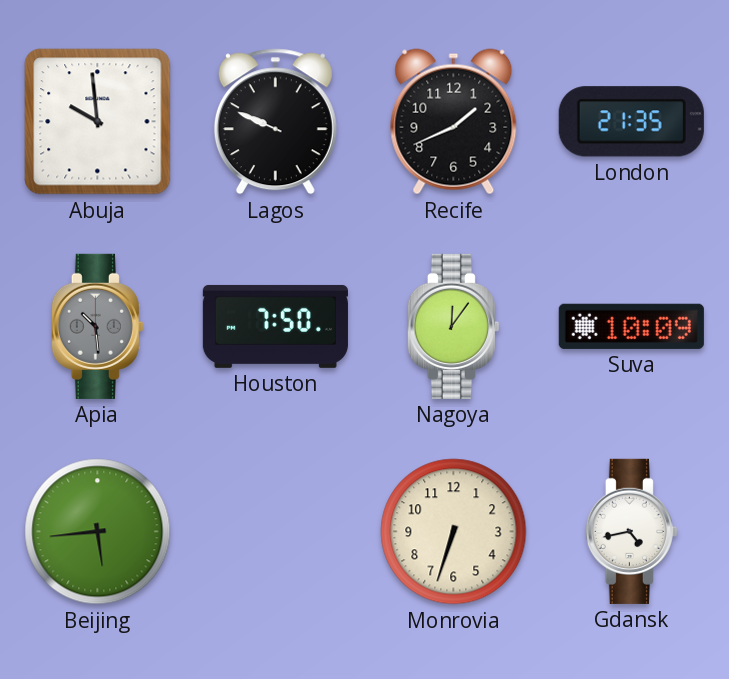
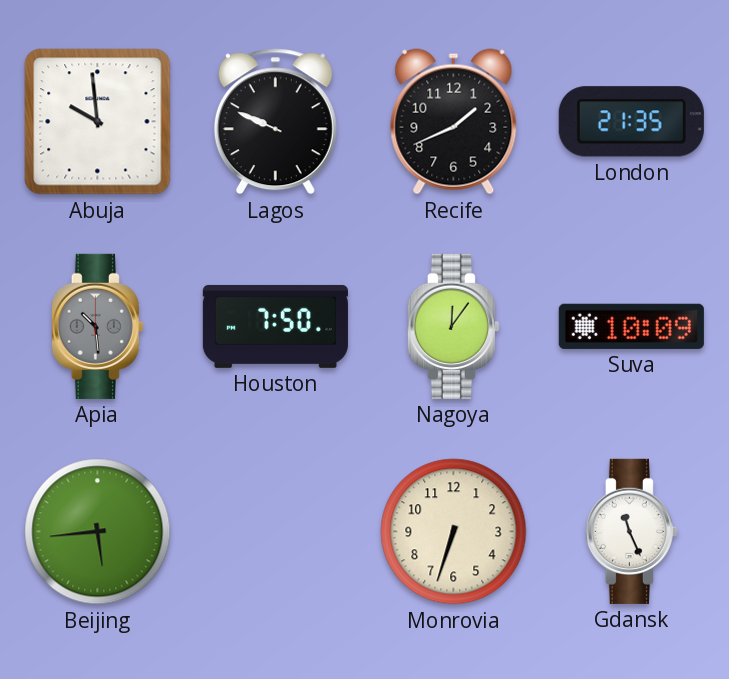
Gdansk: 4:43 -> 11:26 (631, 531)
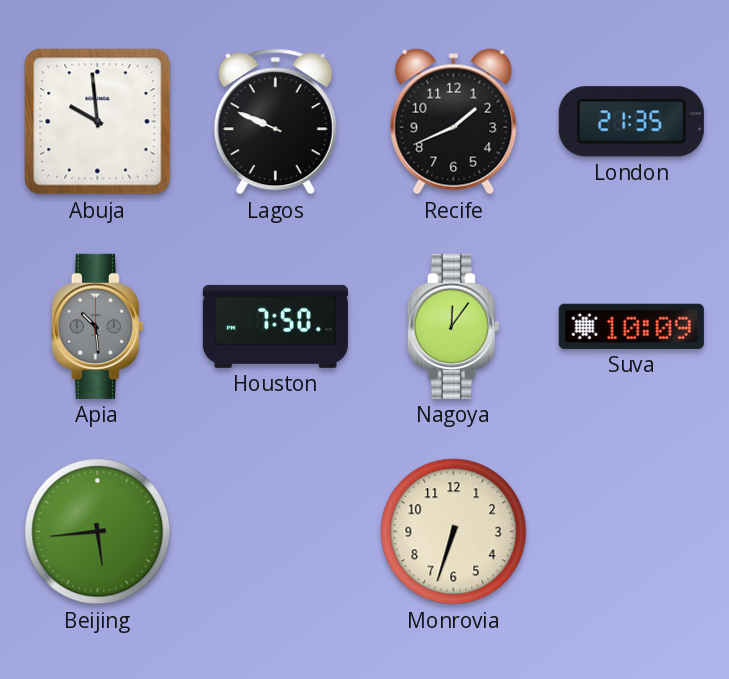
Gdansk: 11:26 -> none (631, 531)
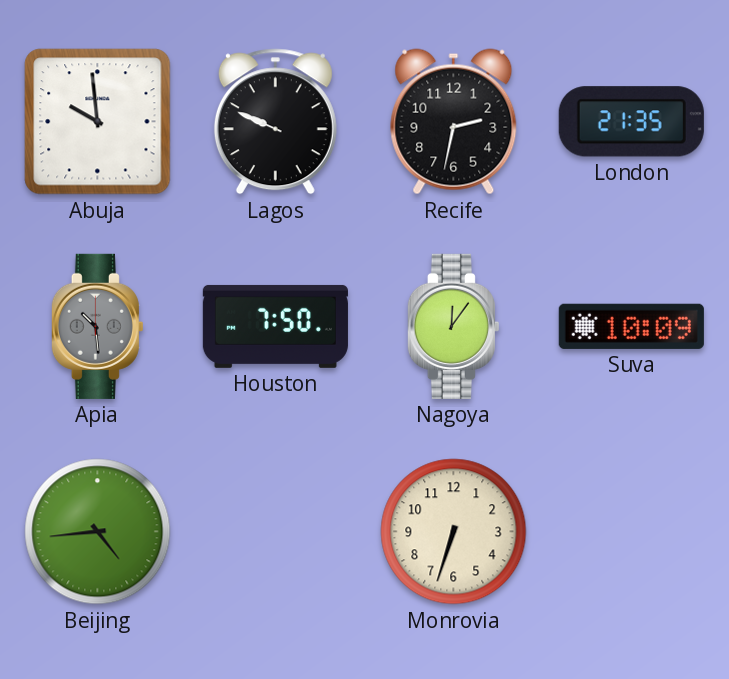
Recife: 1:41 -> 2:32 (454, 122)
Beijing: 5:44 -> 4:44 (98, 532)
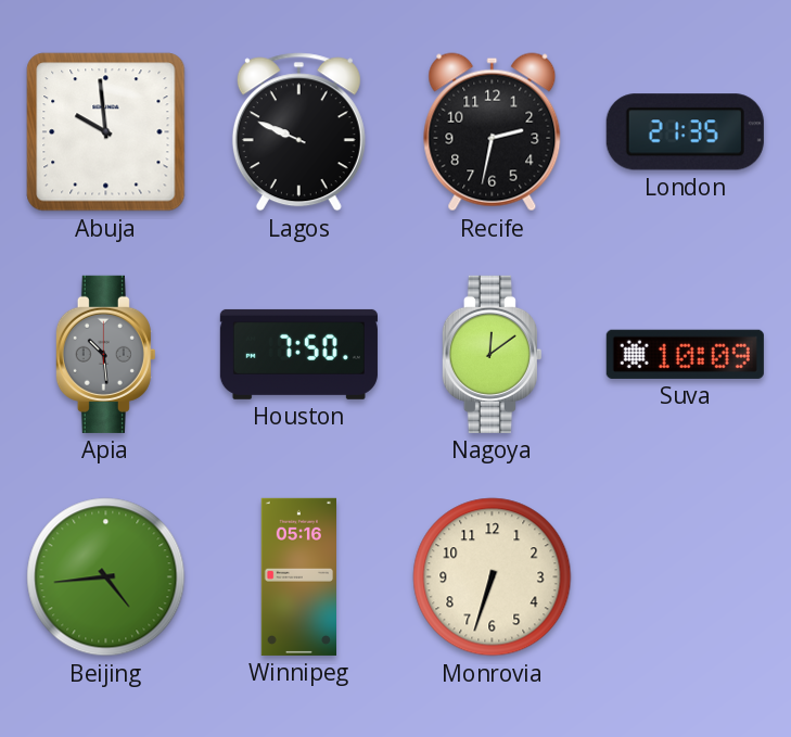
Nagoya: 12:06 -> 12:09 (492, 354)
Winnipeg: none -> 05:16 (298, 576)
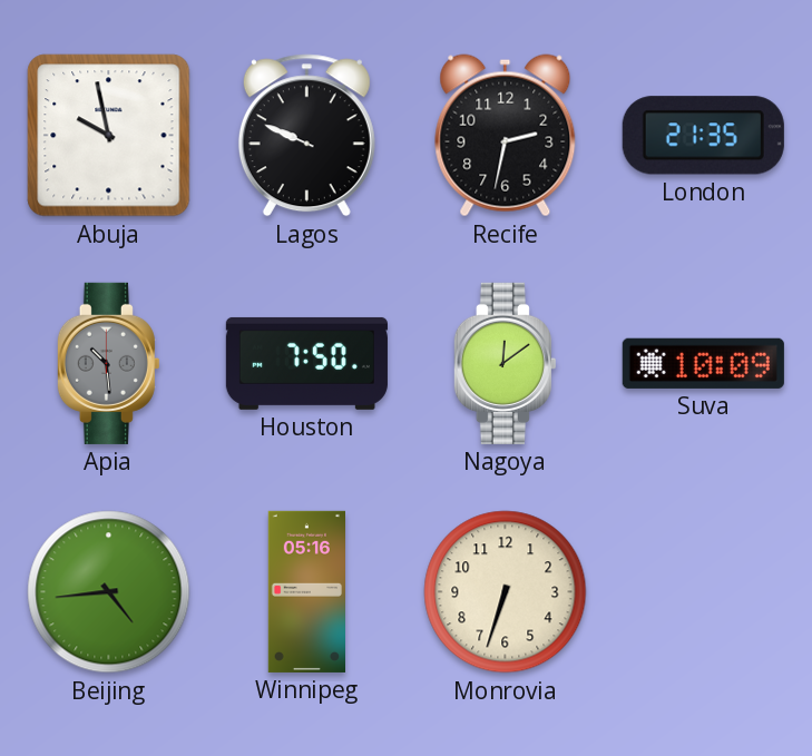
Abuja: 9:59 -> 9:58 (109, 136)
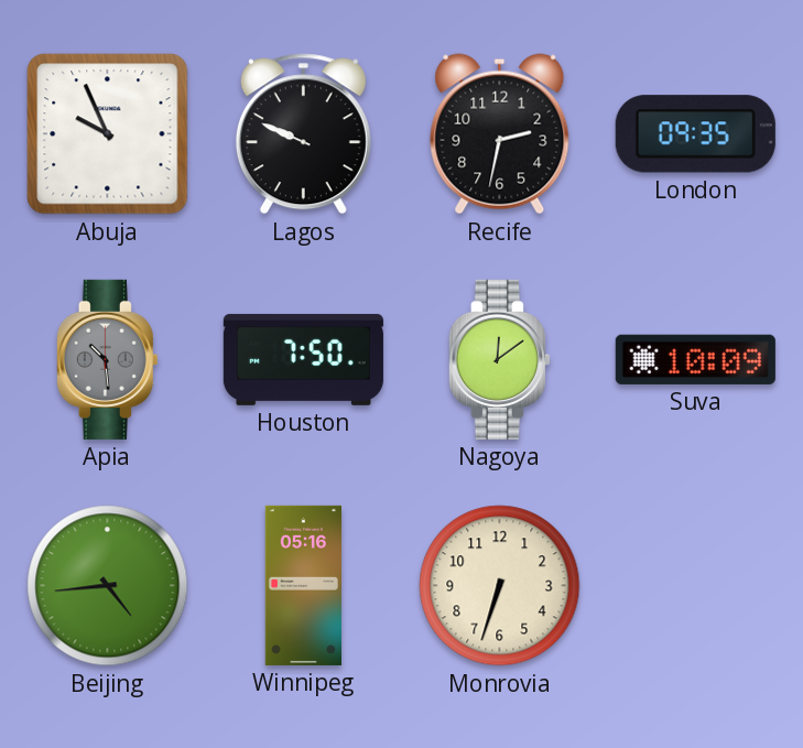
Abuja: 9:58 -> 9:56 (108, 134)
London: 21:35 -> 09:35 (695, 134)
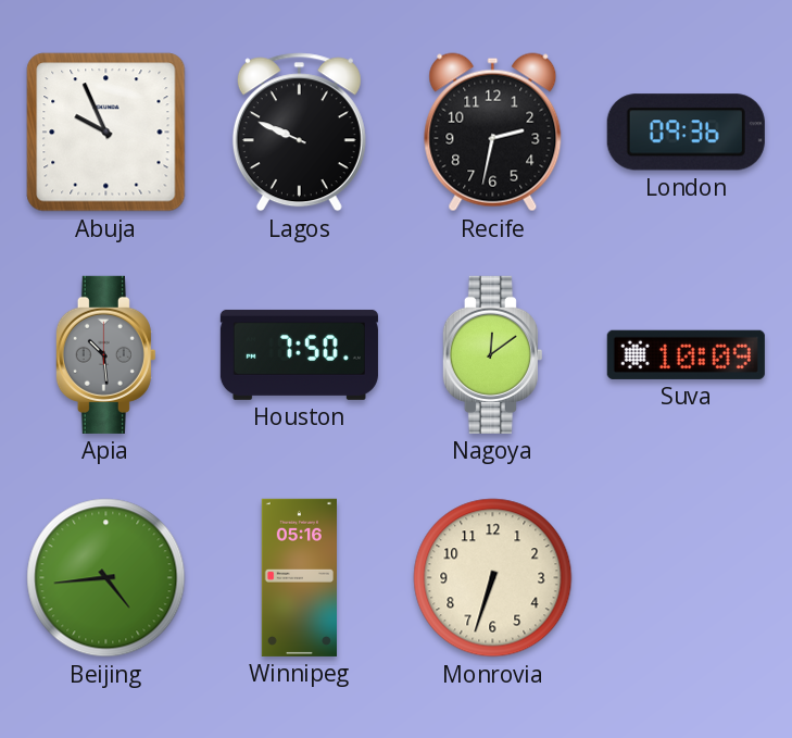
London: 09:35 -> 09:36 (686, 133)
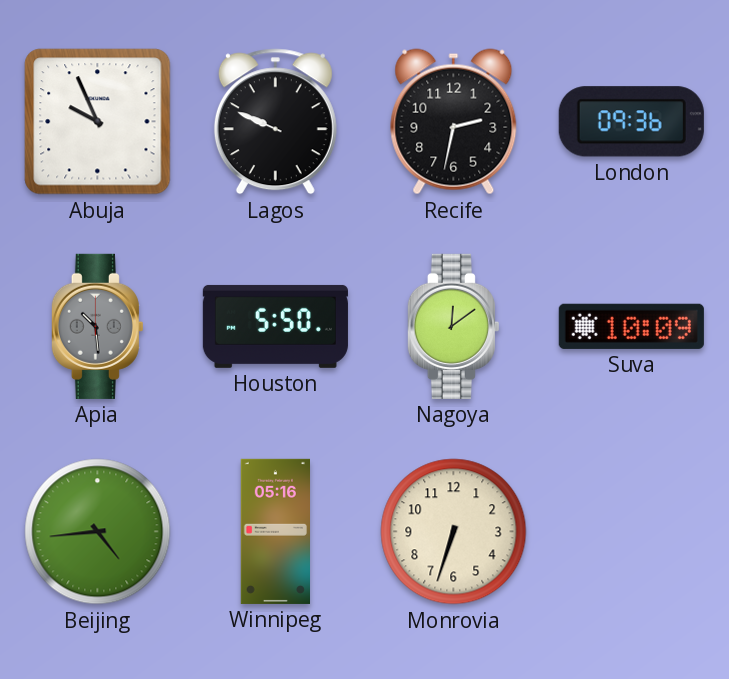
Houston: 7:50 -> 5:50 (275, 326)
